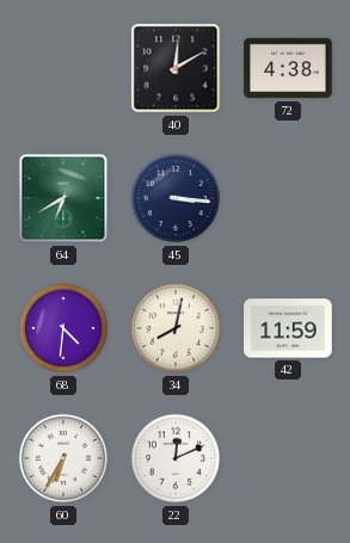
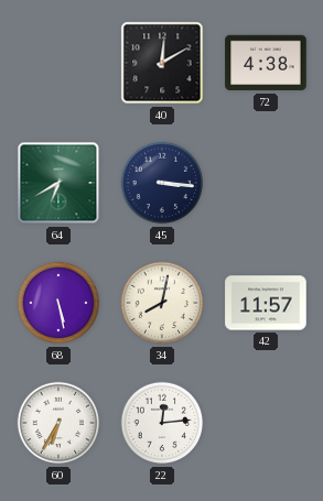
68: 4:31 -> 5:28 (58, 303)
42: 11:59 -> 11:57 (266, 303)
22: 12:11 -> 12:14 (162, 423)
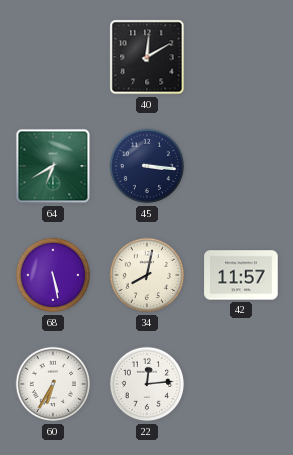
72: 4:38 -> none (266, 63)
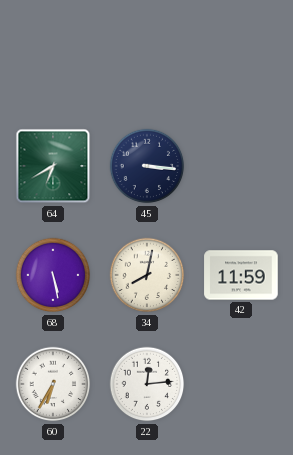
40: 12:10 -> none (147, 57)
42: 11:57 -> 11:59 (241, 275)
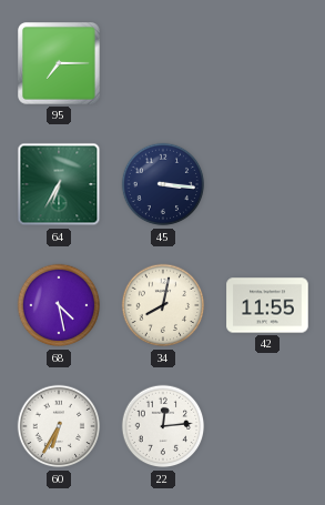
95: none -> 7:15 (60, 64)
64: 6:40 -> 6:35 (59, 184)
68: 5:28 -> 4:28 (59, 305)
42: 11:59 -> 11:55 (267, 305)
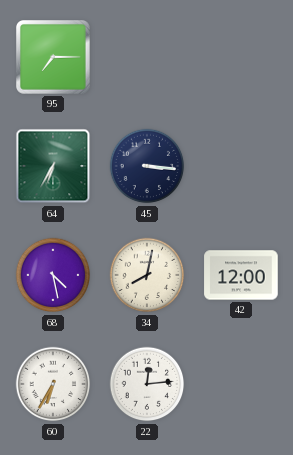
42: 11:55 -> 12:00 (241, 275)
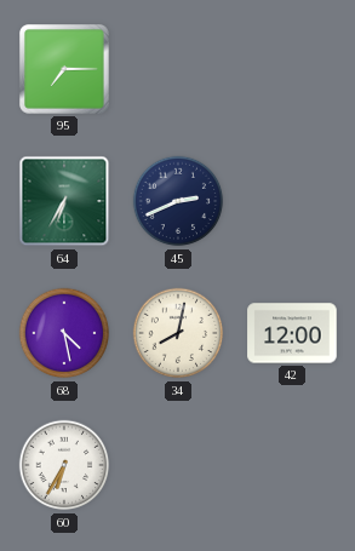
45: 3:16 -> 2:41 (178, 201)
22: 12:14 -> none (147, 384)
